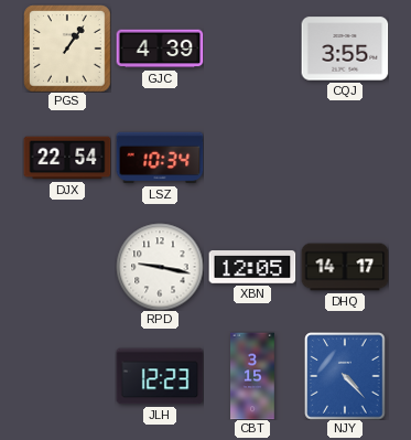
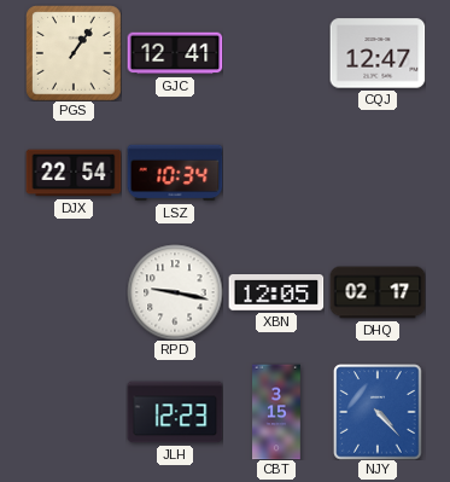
GJC: 4:39 -> 12:41 (175, 53)
CQJ: 3:55 -> 12:47 (378, 53)
DHQ: 14:17 -> 02:17 (378, 292)
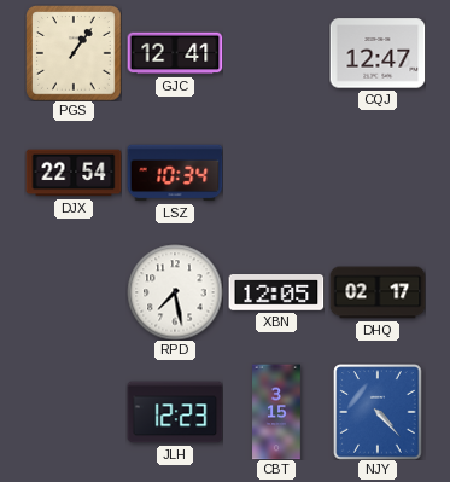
RPD: 9:17 -> 7:28 (175, 292)
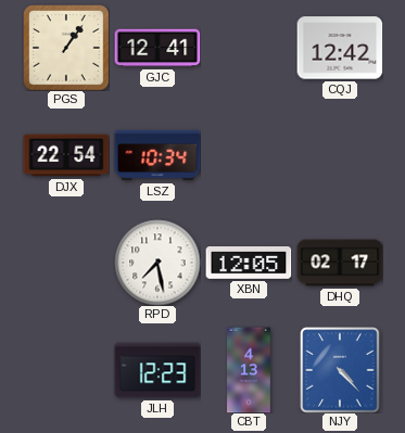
CQJ: 12:47 -> 12:42 (340, 48)
CBT: 3:15 -> 4:13 (249, 370)
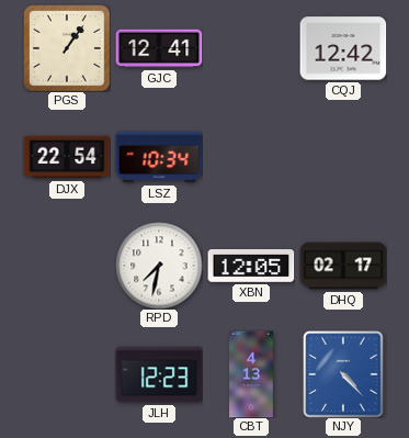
RPD: 7:28 -> 7:32 (159, 266)
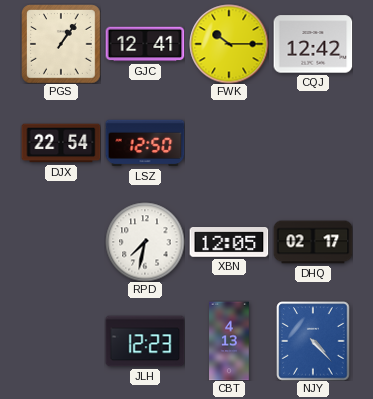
FWK: none -> 10:15 (229, 44)
LSZ: 10:34 -> 12:50 (145, 143)
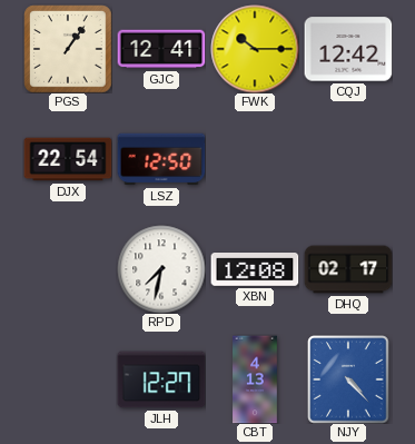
XBN: 12:05 -> 12:08 (255, 270)
JLH: 12:23 -> 12:27 (161, 379)
